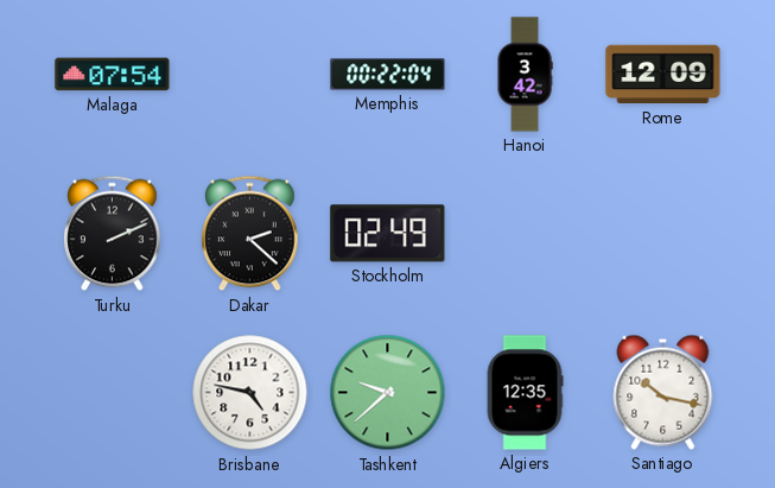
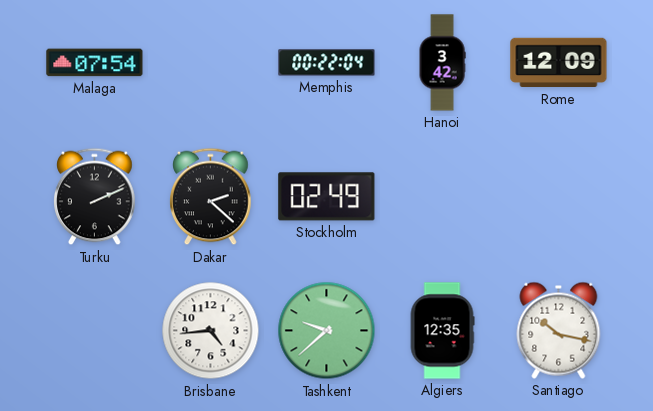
Brisbane: 4:47 -> 4:44 (211, 331)
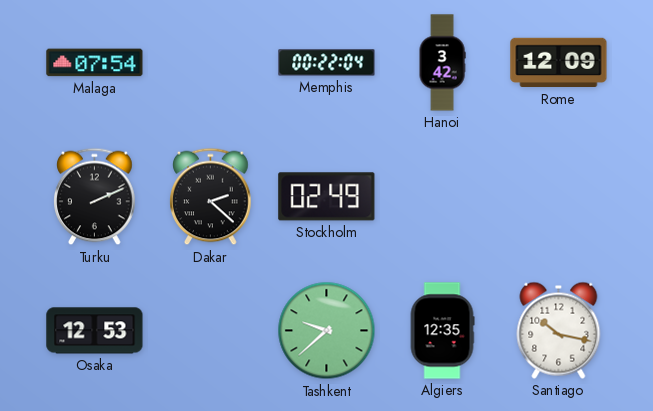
Osaka: none -> 12:53 (95, 331)
Brisbane: 4:44 -> none (211, 331)
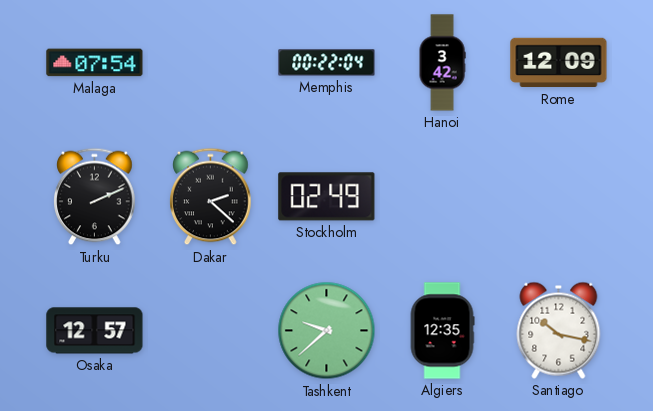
Osaka: 12:53 -> 12:57 (95, 331)
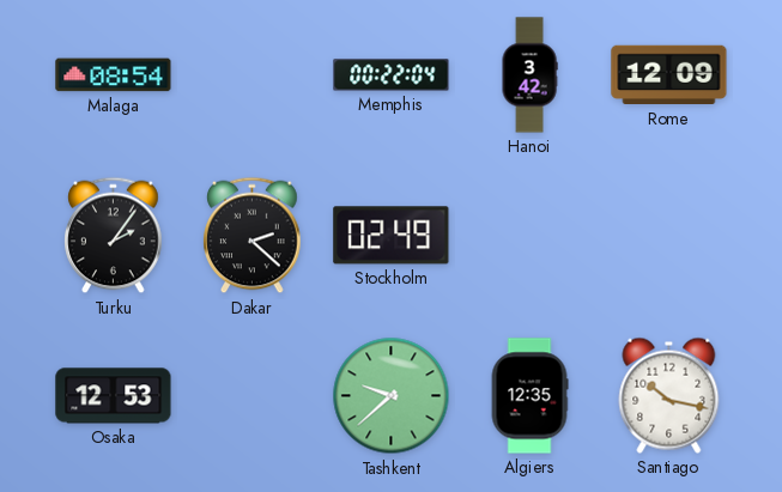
Malaga: 07:54 -> 08:54 (114, 75)
Turku: 2:11 -> 2:06 (114, 236)
Osaka: 12:57 -> 12:53 (114, 396)
